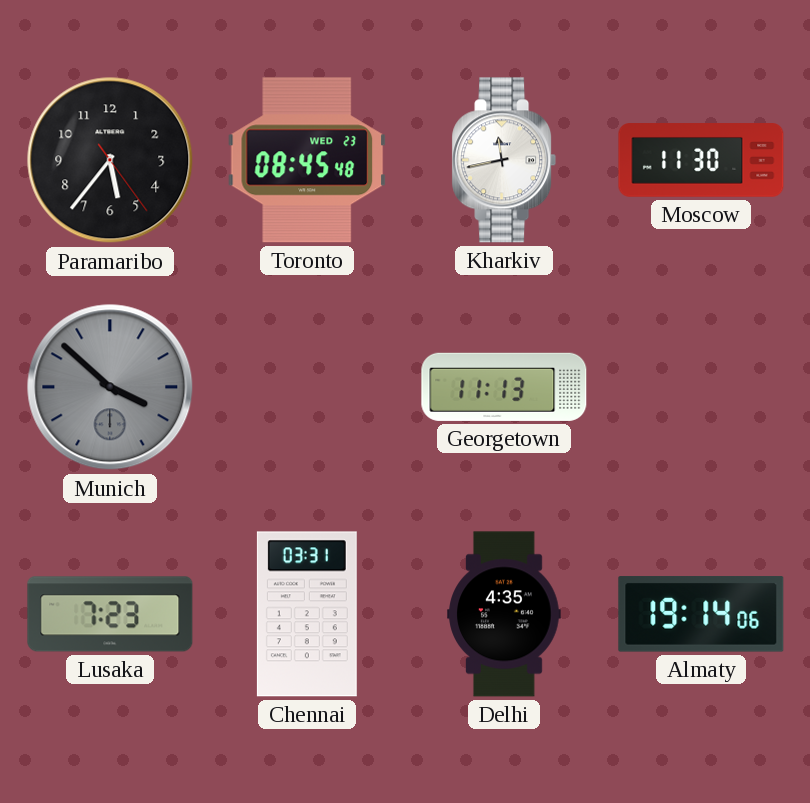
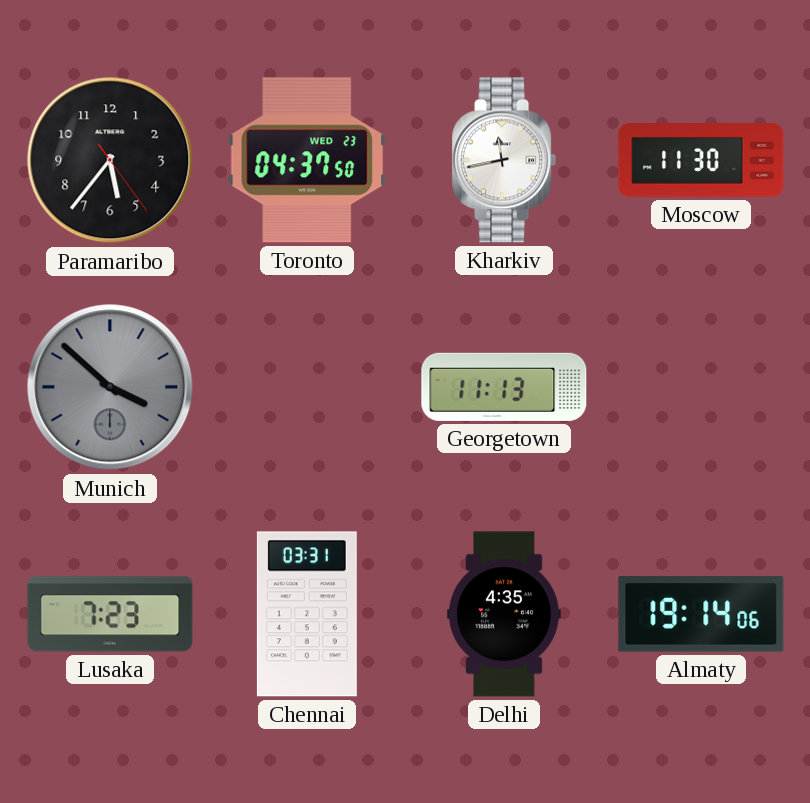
Toronto: 08:45 -> 04:37 (307, 160)
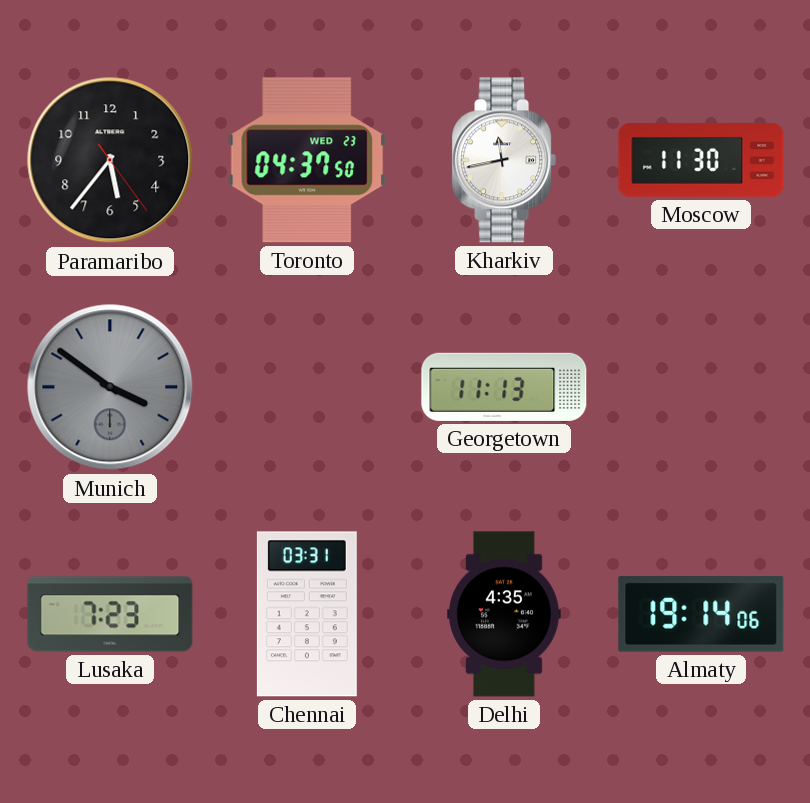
Munich: 3:52 -> 3:51 (110, 387)
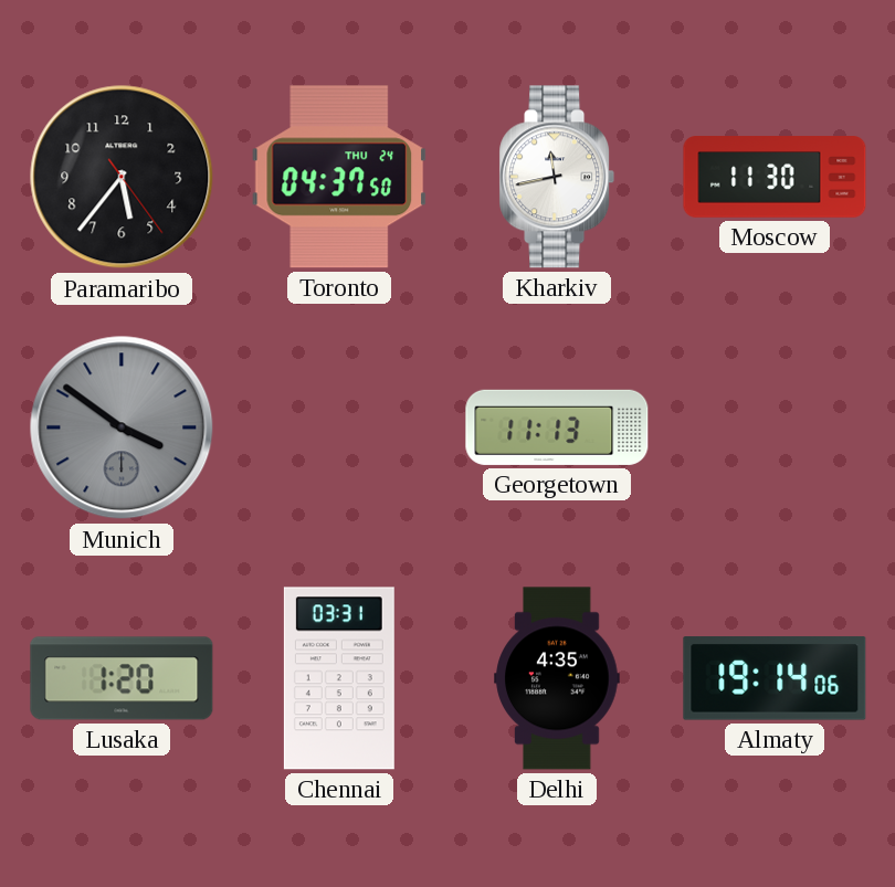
Toronto date: WED 23 -> THU 24 (339, 177)
Lusaka: 7:23 -> 1:20 (122, 678)
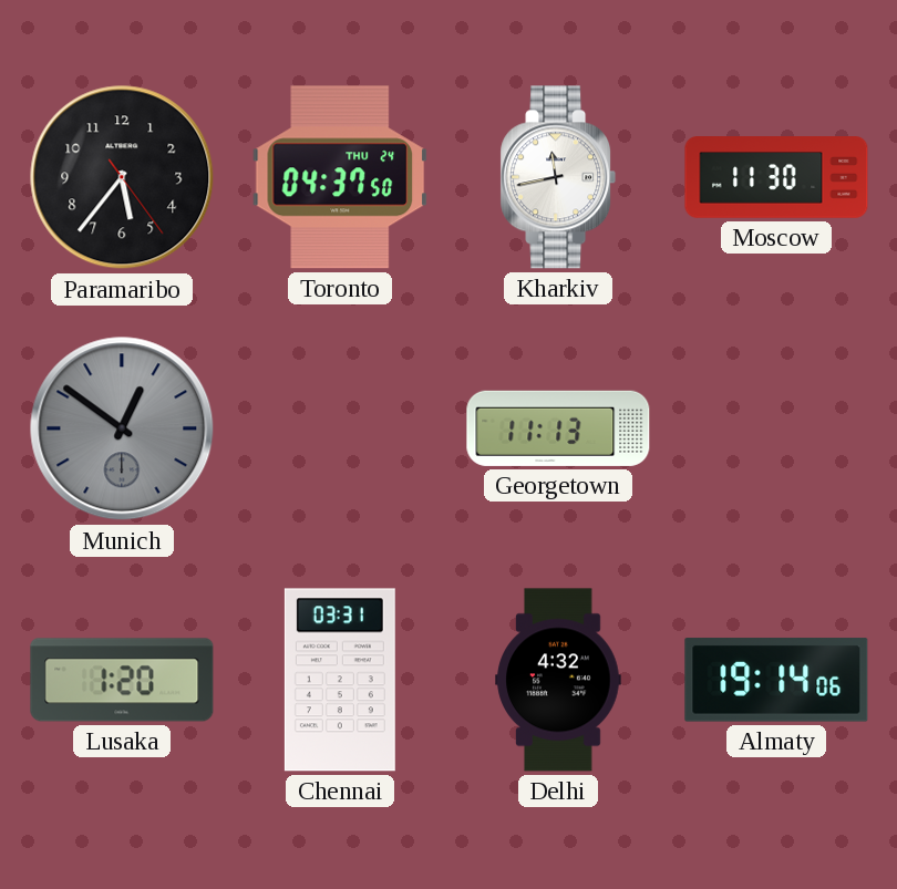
Munich: 3:51 -> 12:51 (122, 428)
Delhi: 4:35 -> 4:32 (558, 680)
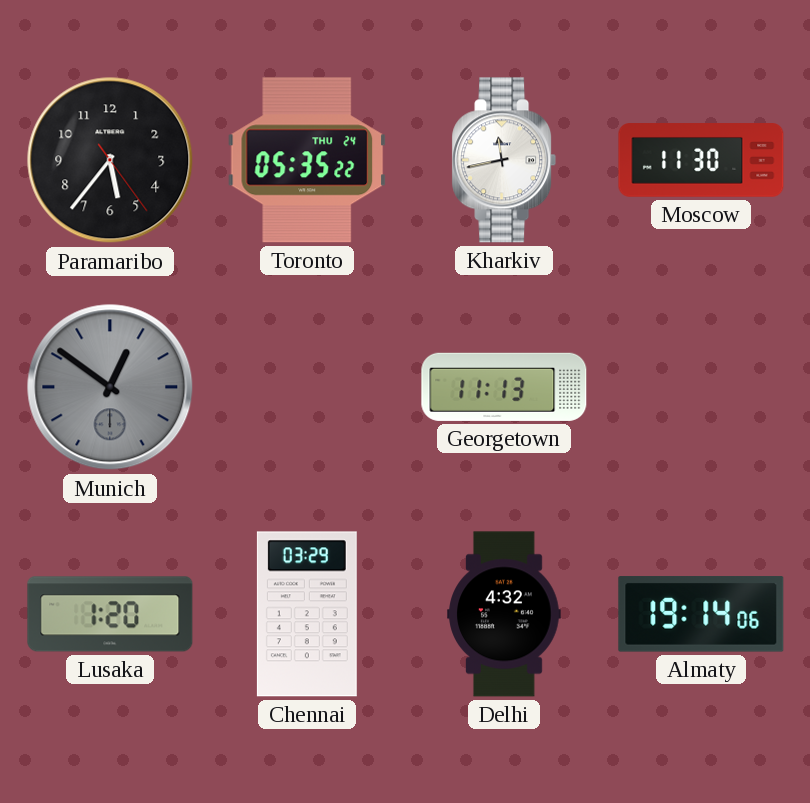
Toronto: 04:37 -> 05:35 (307, 160)
Chennai: 03:31 -> 03:29 (307, 614)
